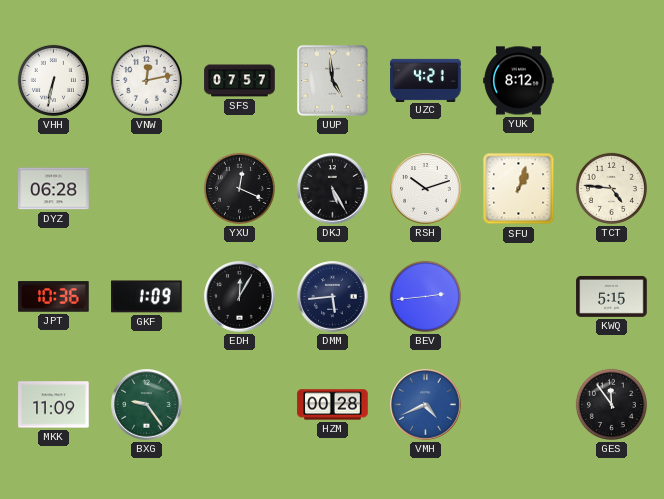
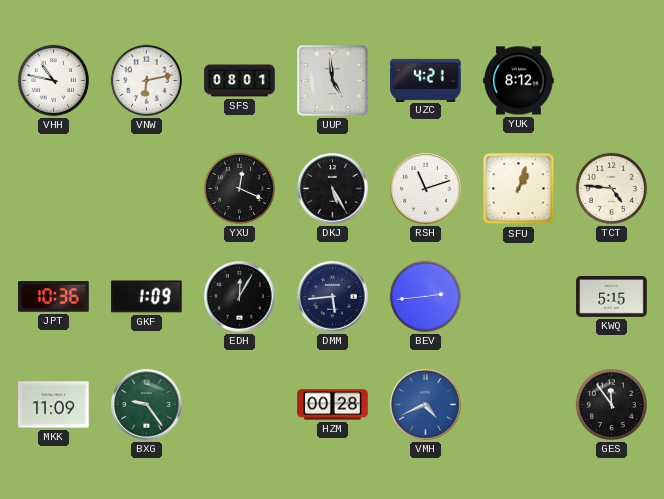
VHH: 6:32 -> 10:47 (53, 80)
VNW: 12:13 -> 6:13 (146, 80)
SFS: 07:57 -> 08:01 (240, 81)
DYZ: 06:28 -> none (54, 189)
RSH: 10:12 -> 11:12 (426, 189)
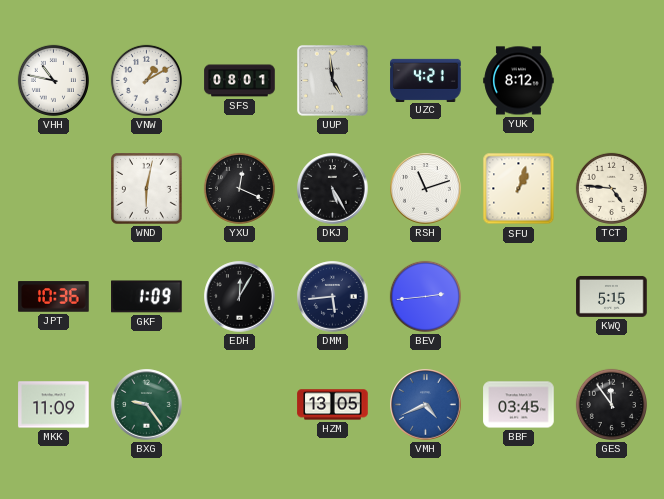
VNW: 6:13 -> 1:10 (146, 80)
WND: none -> 6:02 (147, 189)
HZM: 00:28 -> 13:05 (333, 405)
BBF: none -> 03:45 (519, 405)
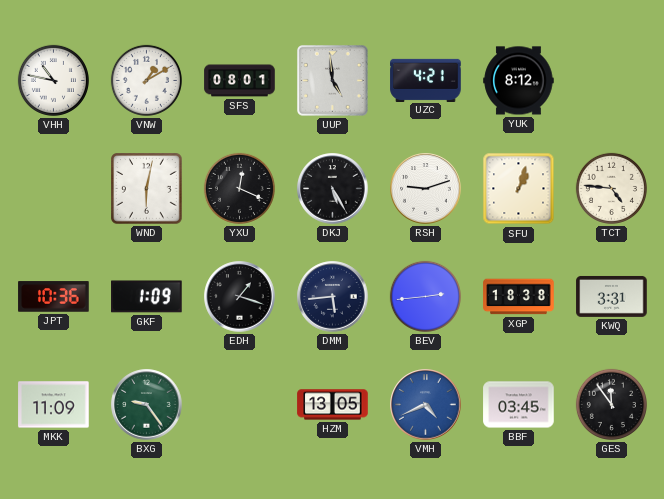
RSH: 11:12 -> 9:12 (426, 189)
EDH: 12:05 -> 1:18 (240, 297)
XGP: none -> 18:38 (519, 297)
KWQ: 5:15 -> 3:31 (612, 296)
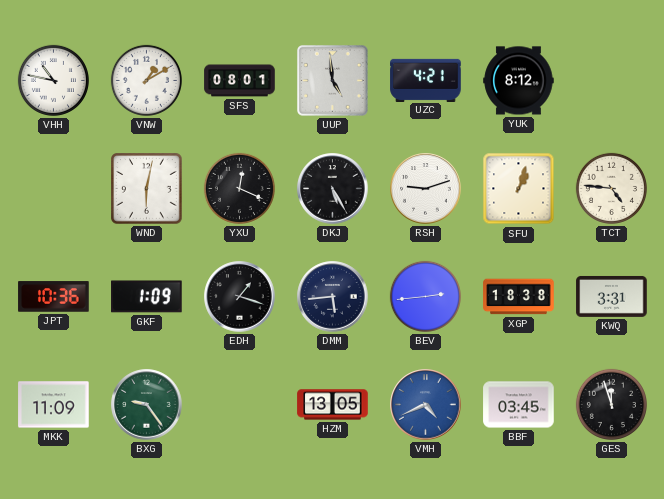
GES: 11:54 -> 11:57 (611, 404)
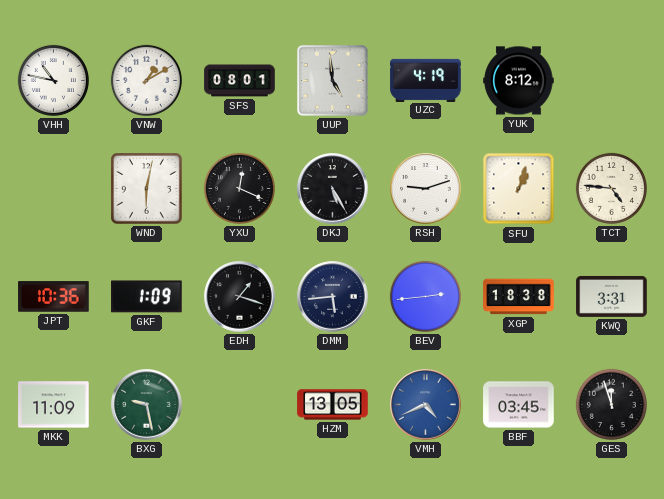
UZC: 4:21 -> 4:19 (426, 80)
BXG: 9:24 -> 9:28 (147, 405)
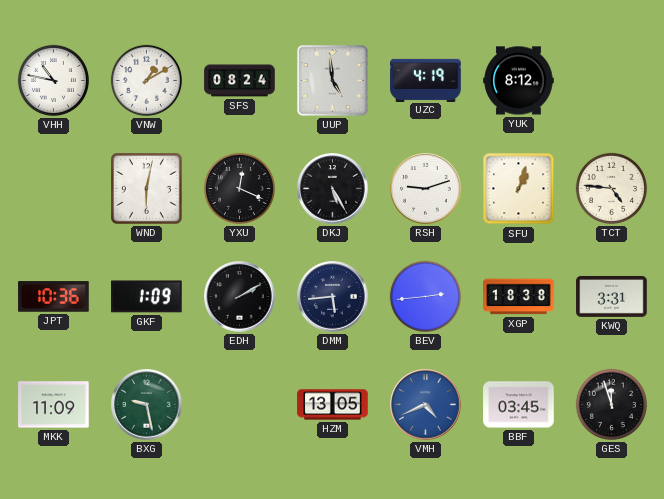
SFS: 08:01 -> 08:24 (240, 81)
EDH: 1:18 -> 2:10 (240, 297)
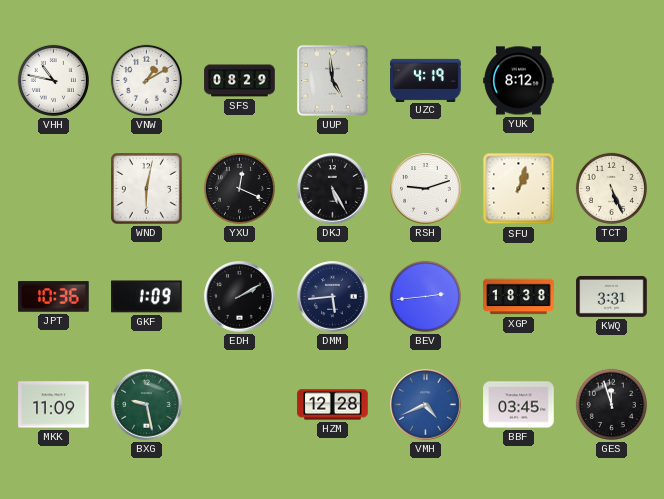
SFS: 08:24 -> 08:29 (240, 81)
TCT: 4:46 -> 5:26 (611, 188)
HZM: 13:05 -> 12:28 (333, 405)
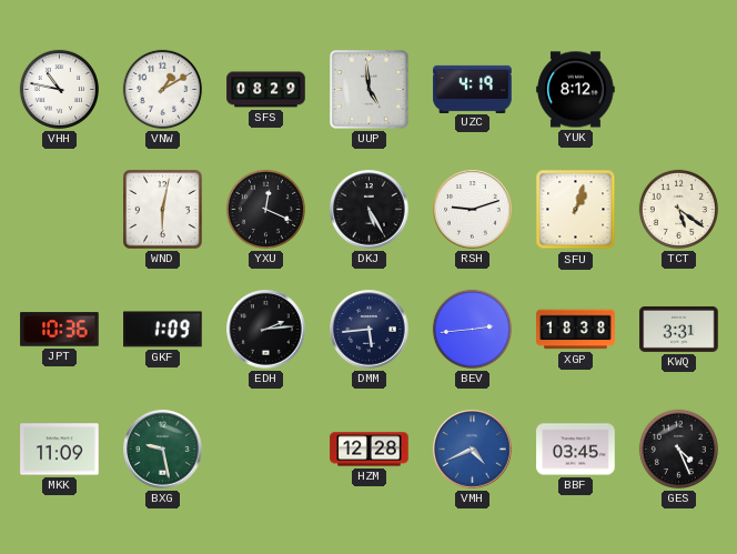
TCT: 5:26 -> 5:21 (678, 209)
EDH: 2:10 -> 2:14 (266, 330)
GES: 11:57 -> 4:26 (678, 449)
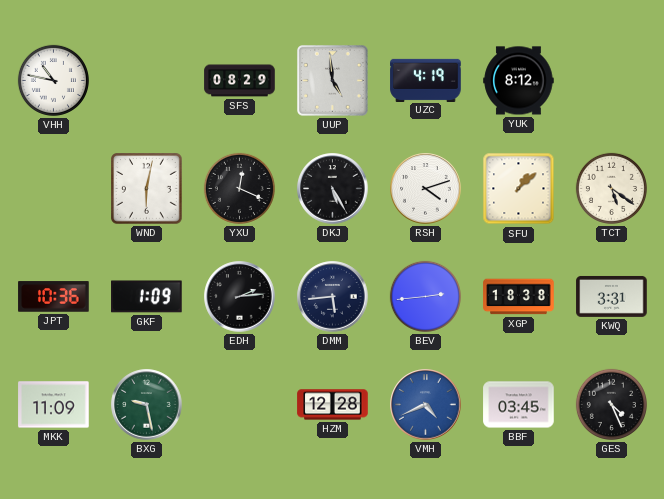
VNW: 1:10 -> none (162, 89)
RSH: 9:12 -> 4:12 (426, 189)
SFU: 1:03 -> 1:08 (519, 189)
